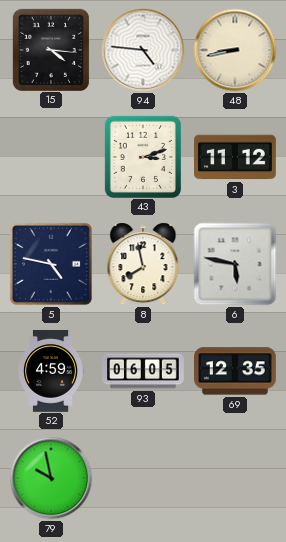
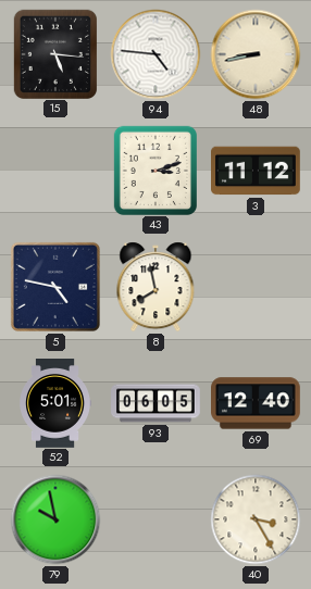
15: 4:16 -> 5:16 (54, 53)
6: 5:47 -> none (235, 264)
52: 4:59 -> 5:01 (55, 403)
69: 12:35 -> 12:40 (257, 403)
40: none -> 3:25 (256, 519)
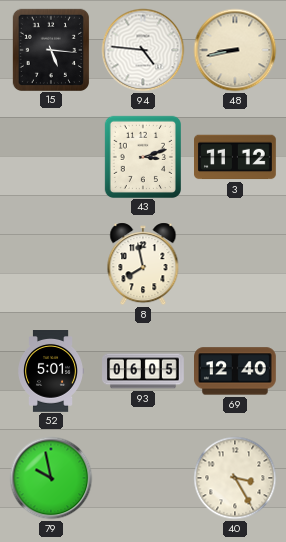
5: 4:47 -> none (55, 287)
